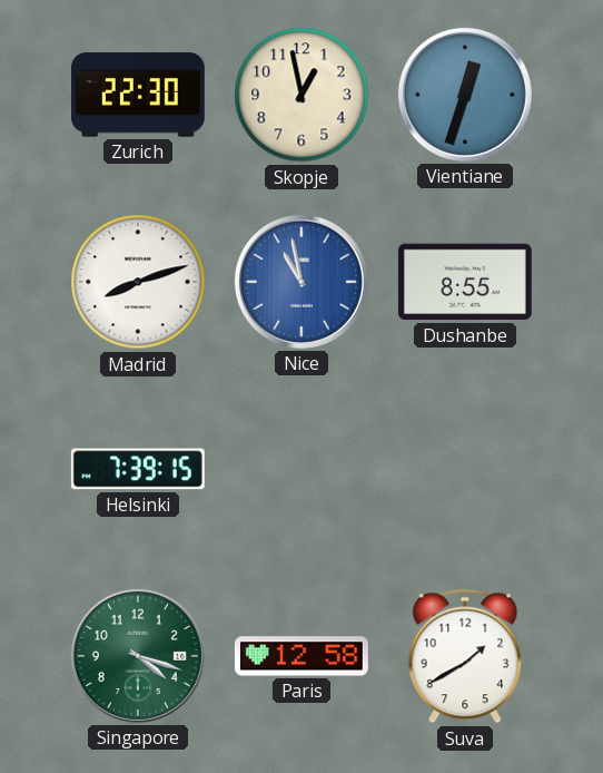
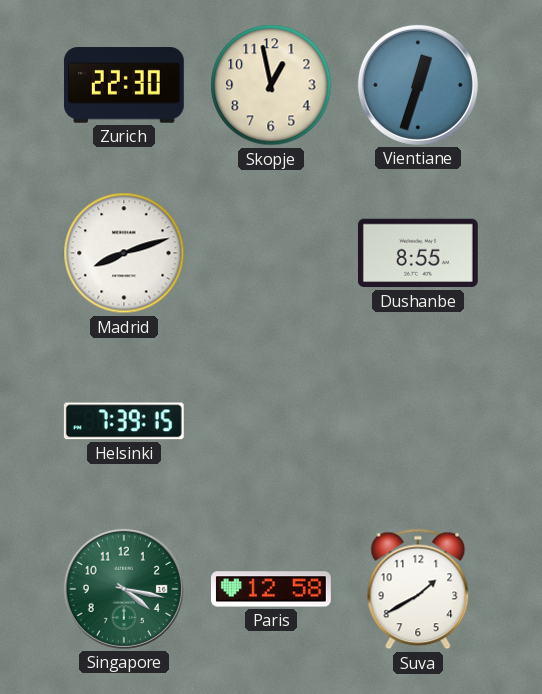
Nice: 10:58 -> none (301, 282)
Singapore: 4:18 -> 4:17 (124, 589)
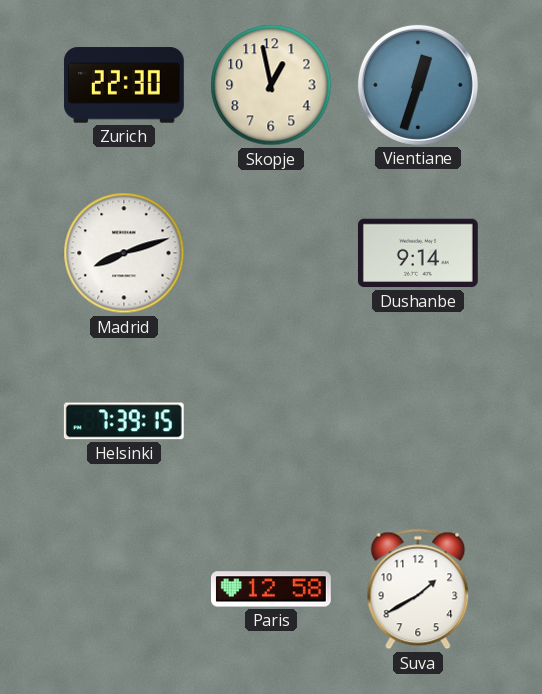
Dushanbe: 8:55 -> 9:14 (418, 253)
Singapore: 4:17 -> none (124, 589)
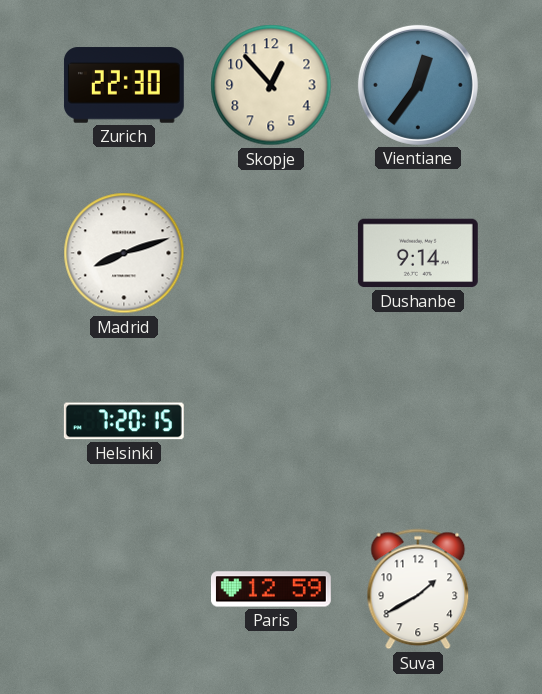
Skopje: 12:58 -> 12:53 (271, 85)
Vientiane: 12:33 -> 12:36 (418, 85)
Helsinki: 7:39 -> 7:20 (124, 421)
Paris: 12:58 -> 12:59 (271, 589)
